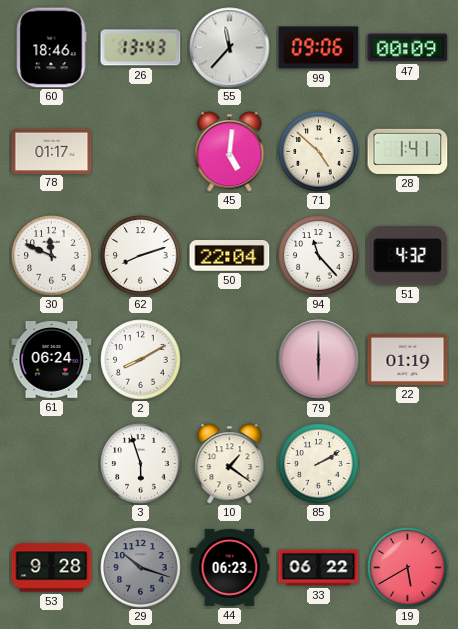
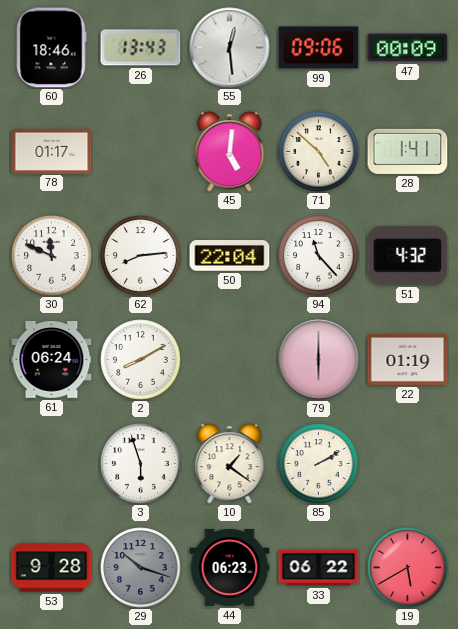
55: 11:37 -> 12:29 (230, 48)
62: 8:12 -> 8:14 (141, 256)
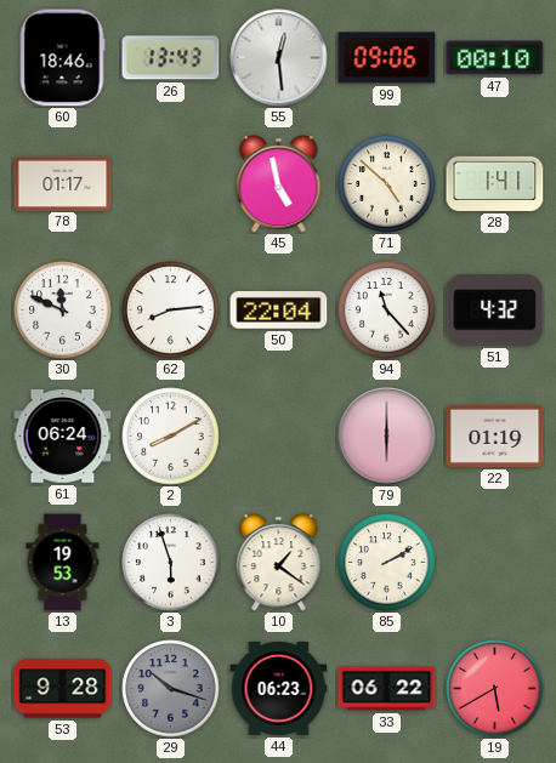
47: 00:09 -> 00:10 (495, 58)
45: 5:01 -> 4:58 (279, 184)
13: none -> 19:53 (63, 563)
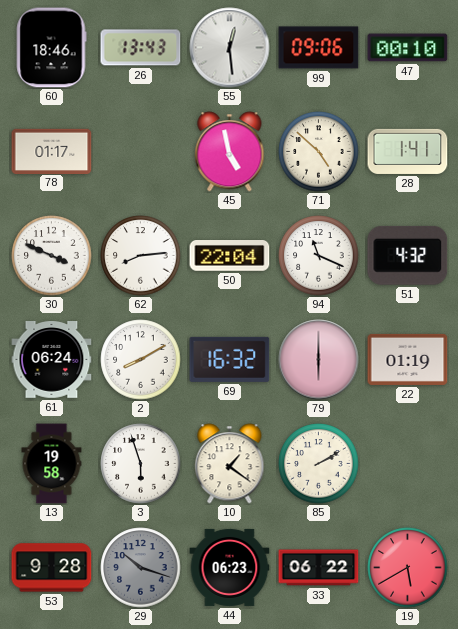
30: 11:49 -> 3:49 (52, 256)
94: 11:23 -> 11:19 (319, 256)
69: none -> 16:32 (230, 359)
13: 19:53 -> 19:58 (52, 464)
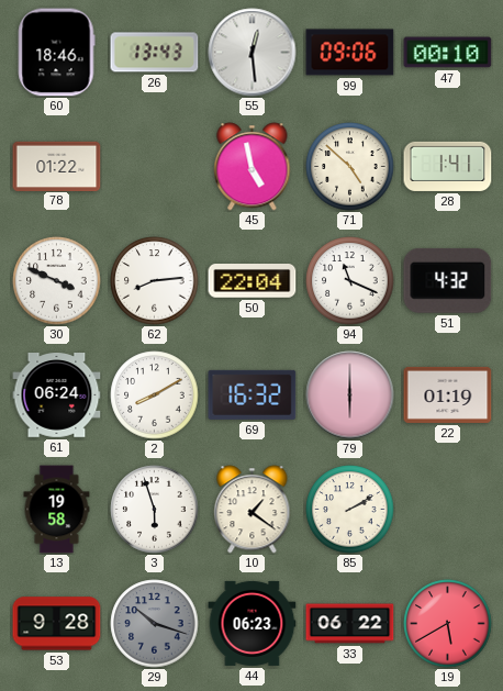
78: 01:17 -> 01:22 (57, 166)
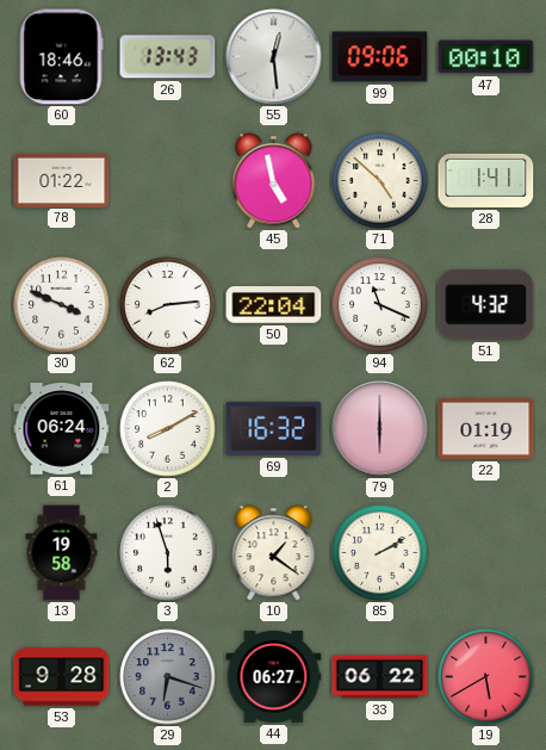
29: 10:18 -> 6:18 (168, 677)
44: 06:23 -> 06:27 (274, 676)
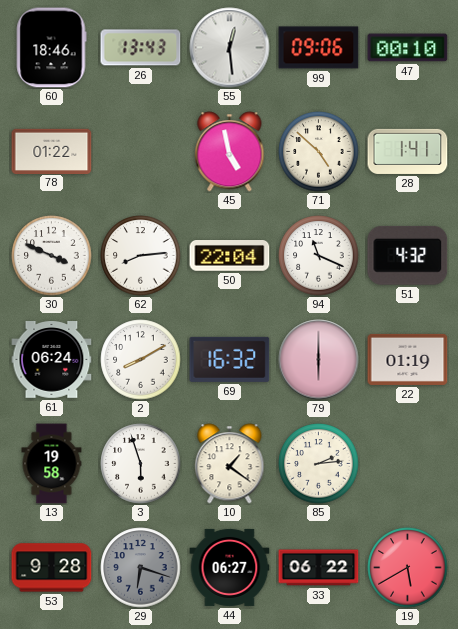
85: 2:10 -> 2:14 (319, 464)
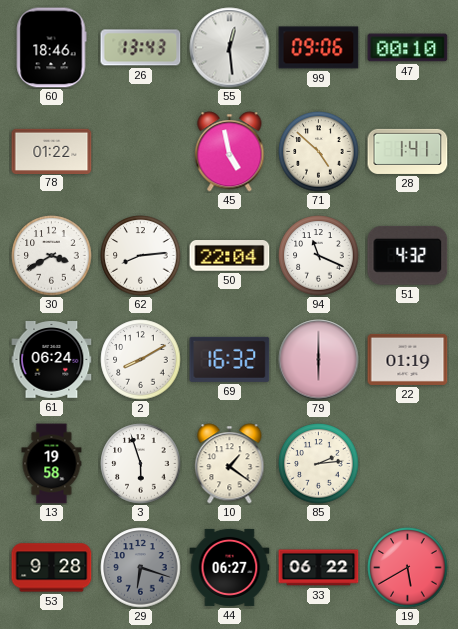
30: 3:49 -> 3:40 (52, 256)
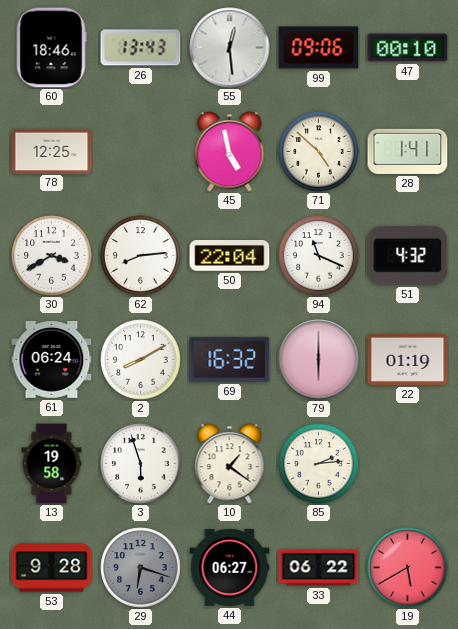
78: 01:22 -> 12:25 (52, 151)
